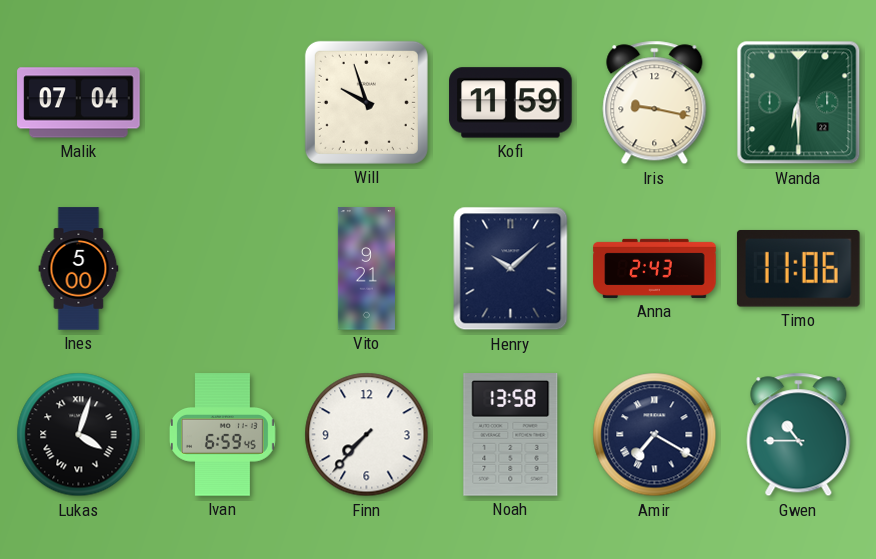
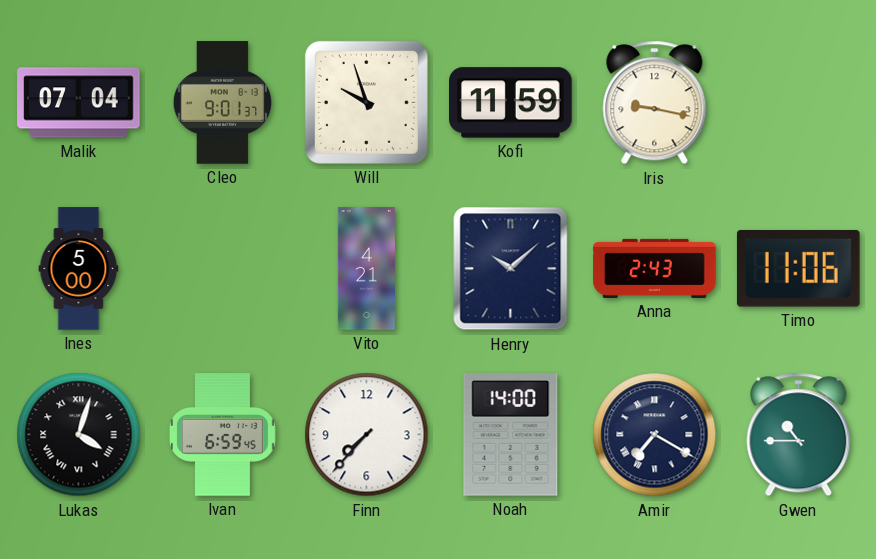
Cleo: none -> 9:01 (222, 103)
Wanda: 6:30 -> none (799, 103)
Vito: 9:21 -> 4:21 (366, 269)
Noah: 13:58 -> 14:00 (511, 435)
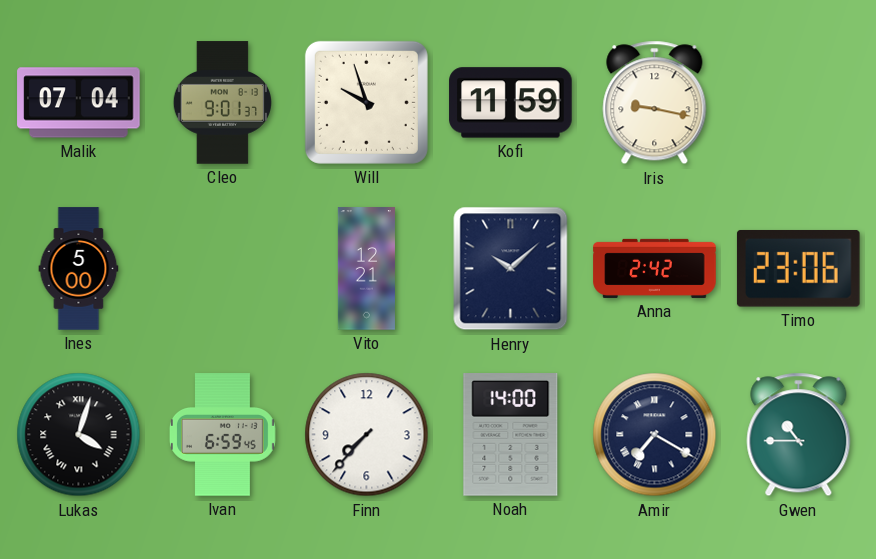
Vito: 4:21 -> 12:21 (366, 269)
Anna: 2:43 -> 2:42 (655, 268)
Timo: 11:06 -> 23:06 (798, 268)
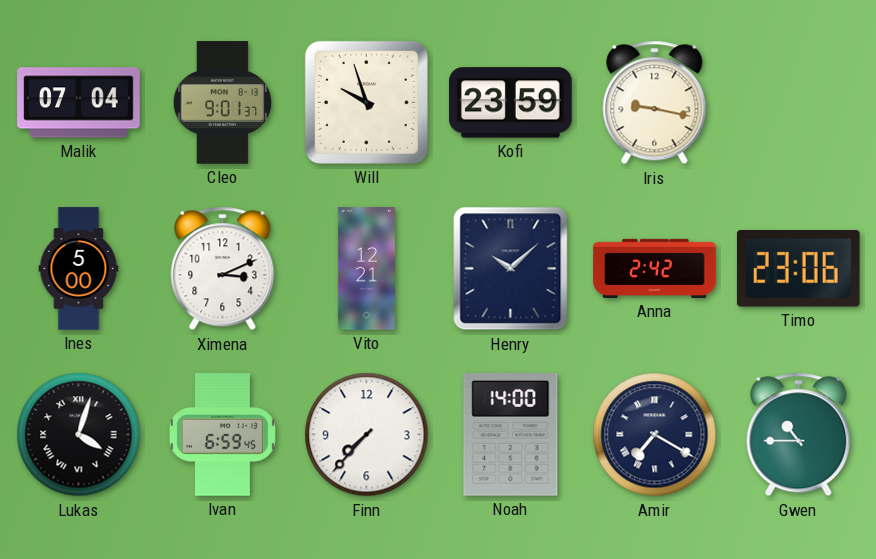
Kofi: 11:59 -> 23:59 (511, 103)
Ximena: none -> 3:11 (223, 269)
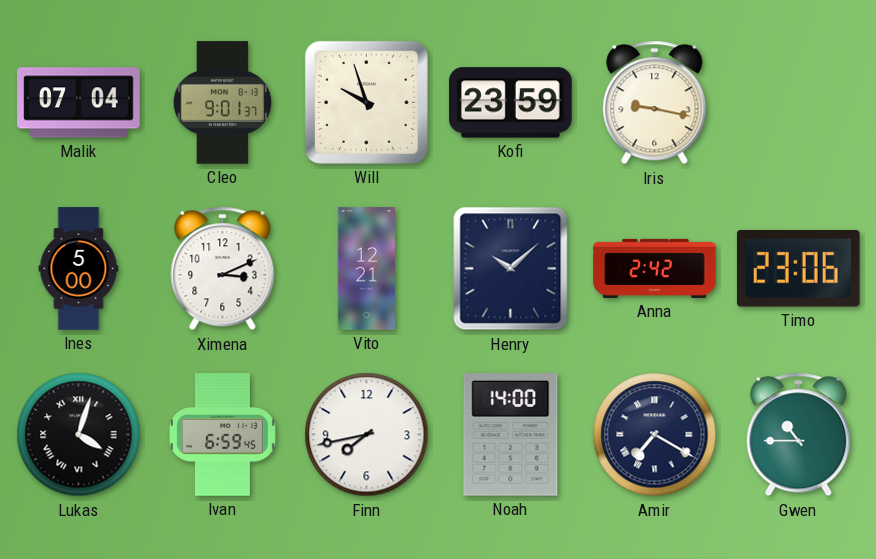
Finn: 7:37 -> 7:43 (367, 435)
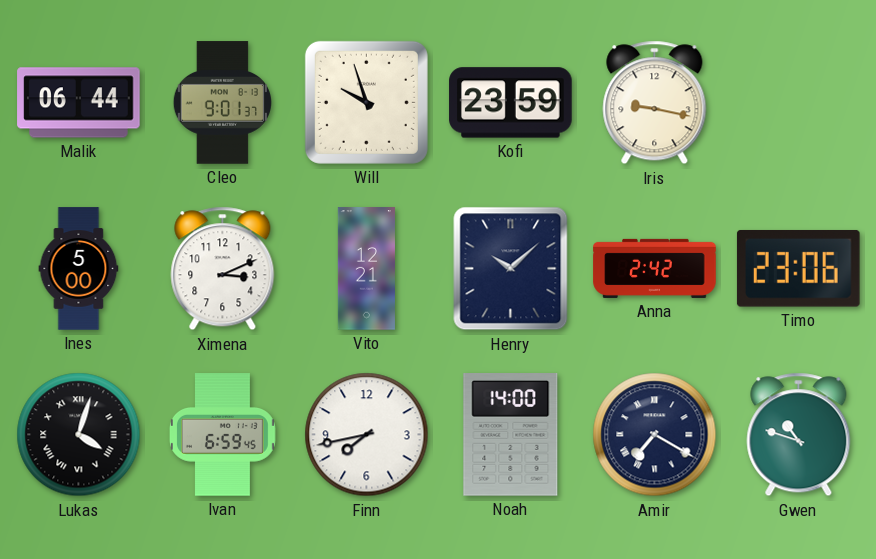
Malik: 07:04 -> 06:44 (79, 103)
Gwen: 10:45 -> 10:48 (799, 435)
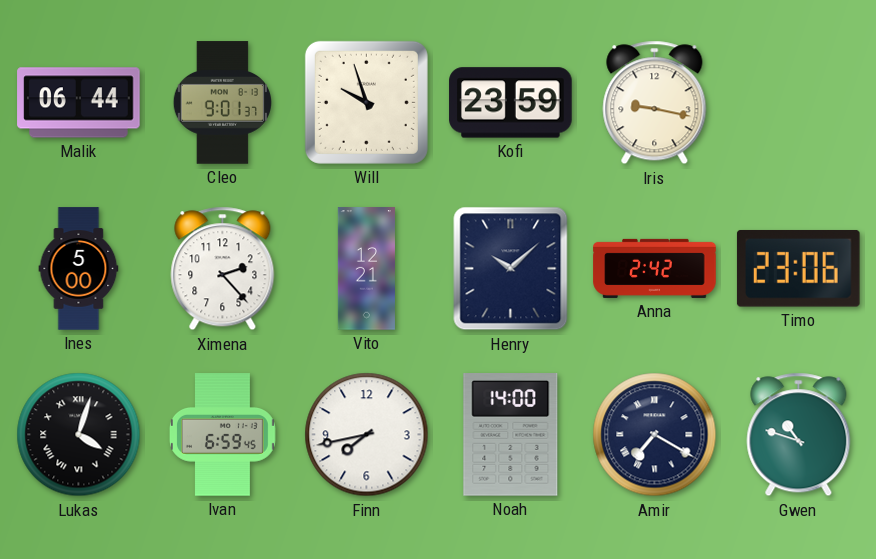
Ximena: 3:11 -> 2:23 (223, 269)
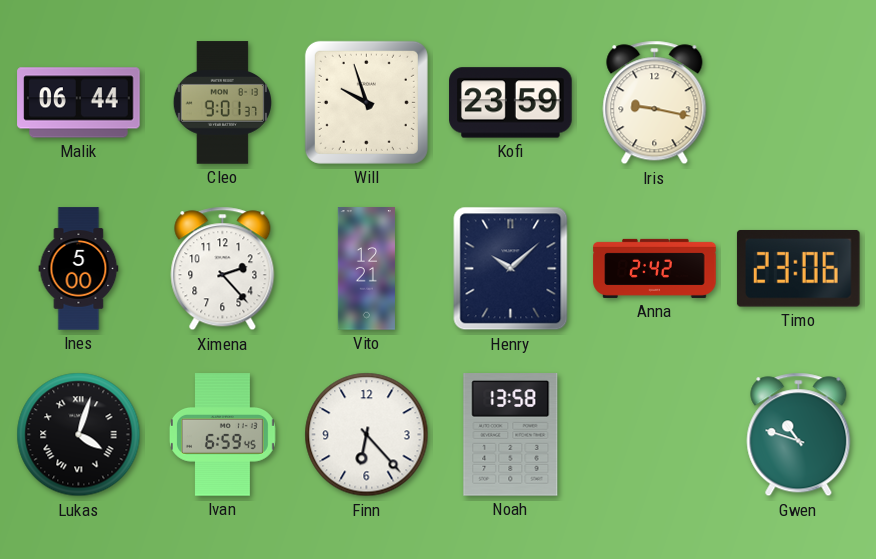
Finn: 7:43 -> 6:23 (367, 435)
Noah: 14:00 -> 13:58 (511, 435)
Amir: 7:20 -> none (655, 435)
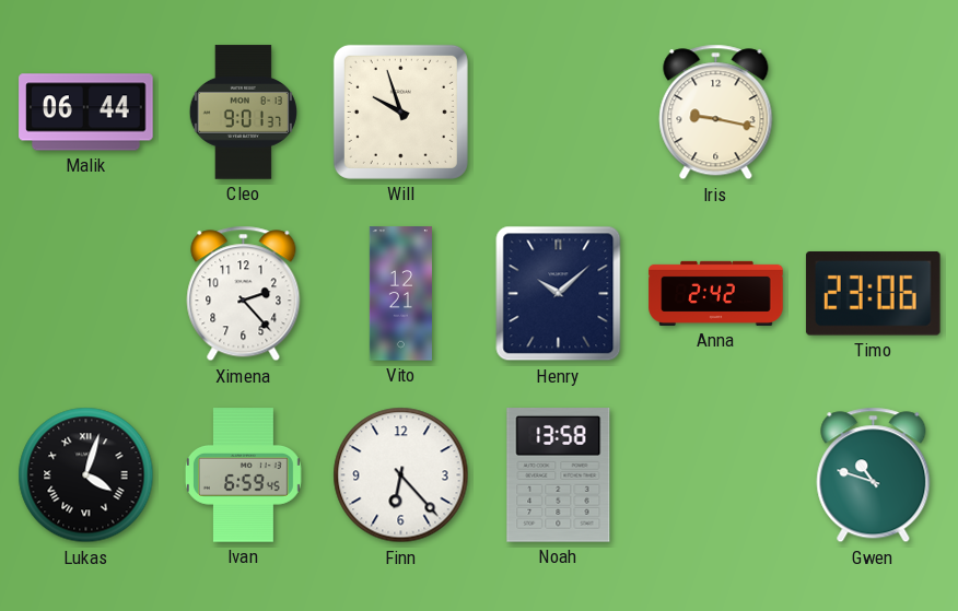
Kofi: 23:59 -> none (511, 103)
Ines: 5:00 -> none (79, 269)
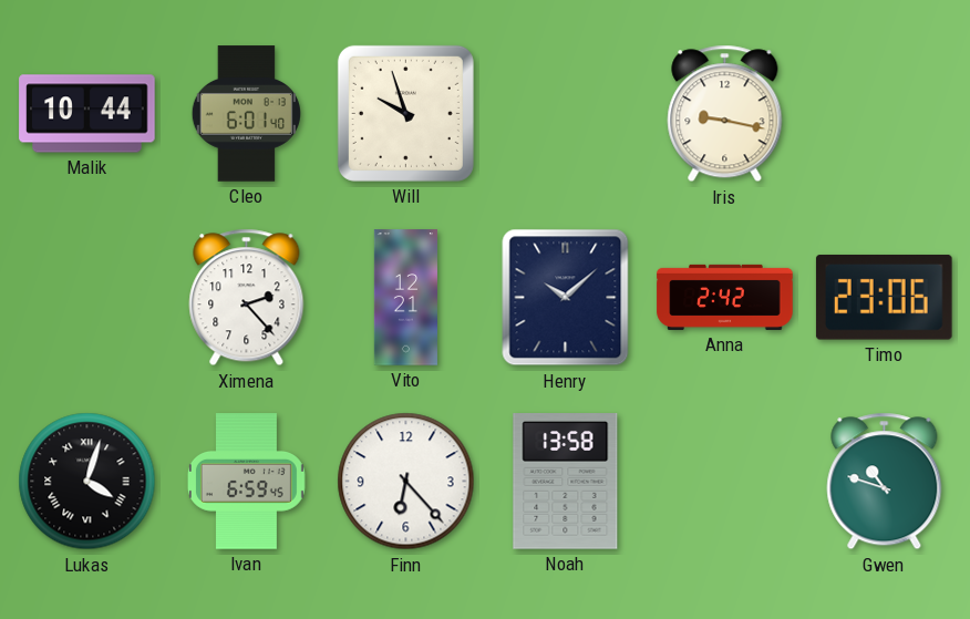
Malik: 06:44 -> 10:44 (87, 114)
Cleo: 9:01 -> 6:01 (246, 114)
